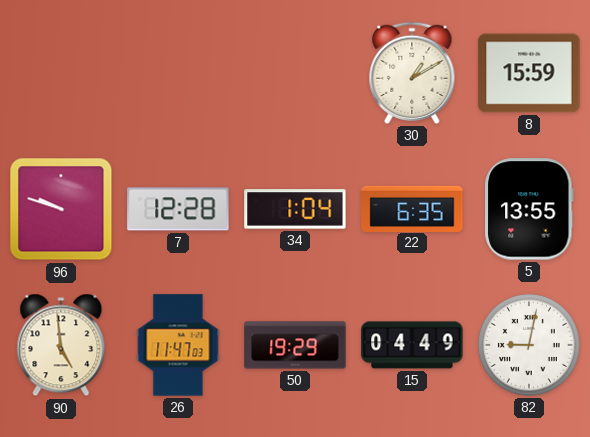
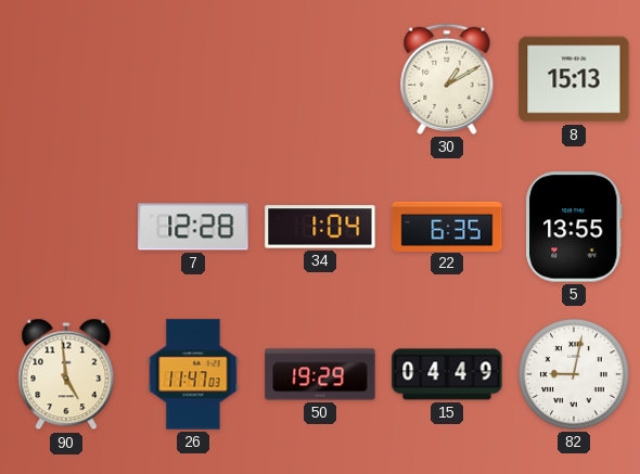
8: 15:59 -> 15:13 (574, 79)
96: 9:48 -> none (61, 209)
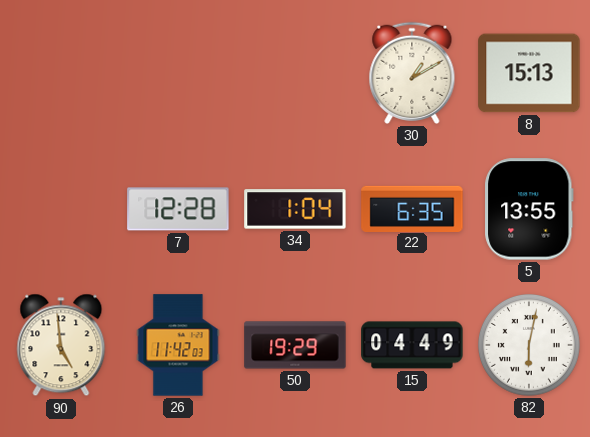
26: 11:47 -> 11:42 (178, 345)
82: 9:02 -> 6:02 (529, 345)
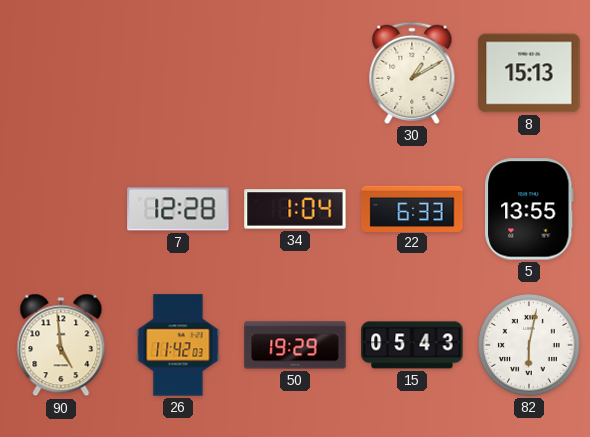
22: 6:35 -> 6:33 (412, 208)
15: 04:49 -> 05:43 (412, 345)
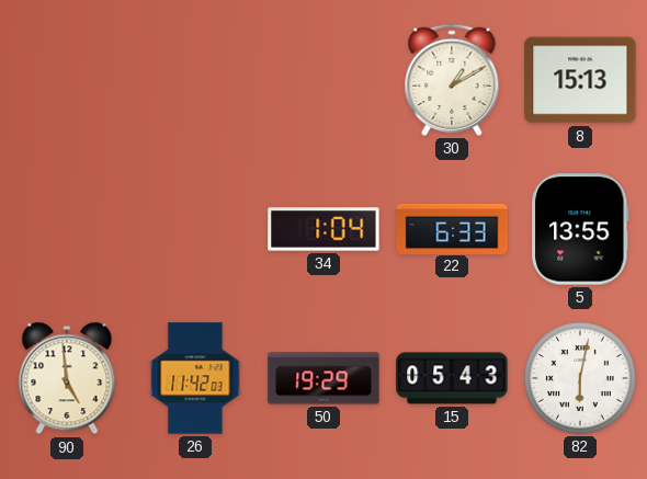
7: 12:28 -> none (178, 209)
